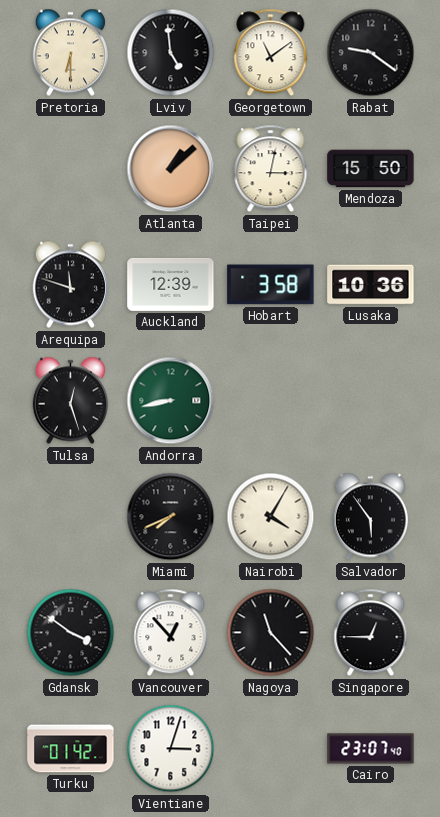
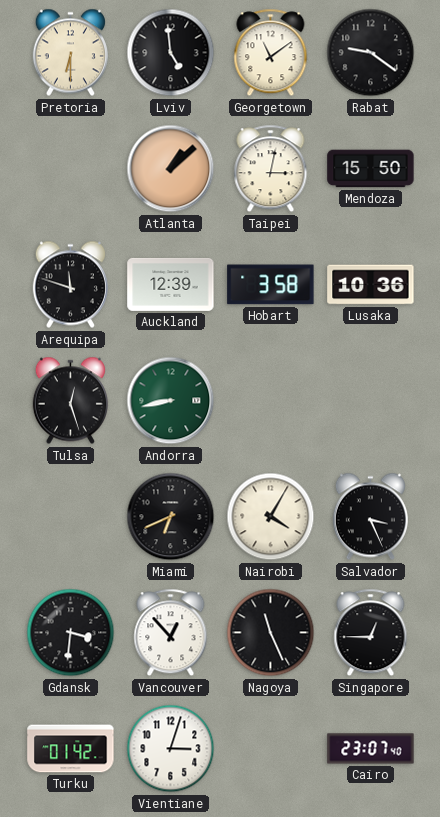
Miami: 7:41 -> 6:41 (171, 517)
Salvador: 5:54 -> 3:26 (370, 517)
Gdansk: 3:51 -> 3:31 (71, 633)
Nagoya: 11:23 -> 11:26 (271, 633)
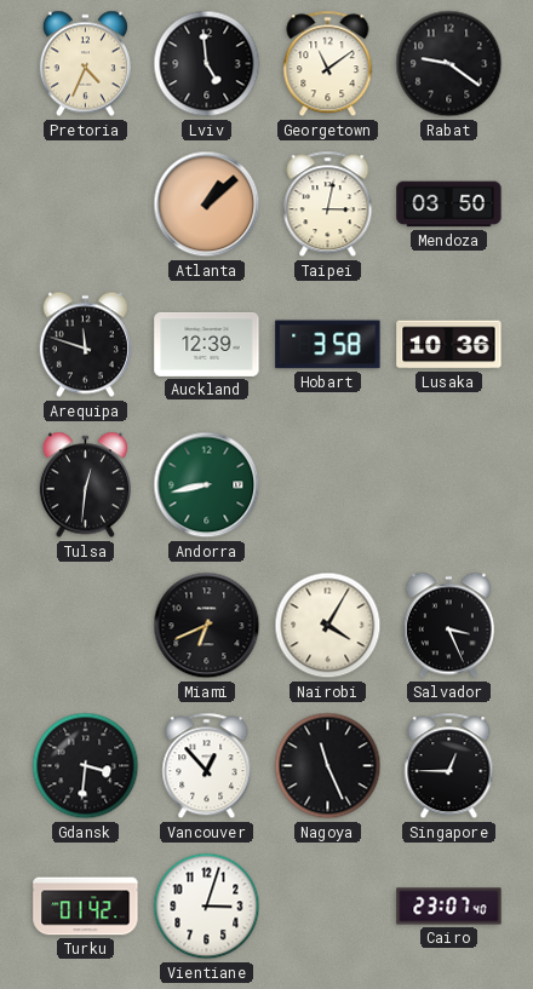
Pretoria: 6:30 -> 4:34 (85, 64)
Mendoza: 15:50 -> 03:50 (449, 205)
Tulsa: 12:27 -> 12:31 (85, 485)
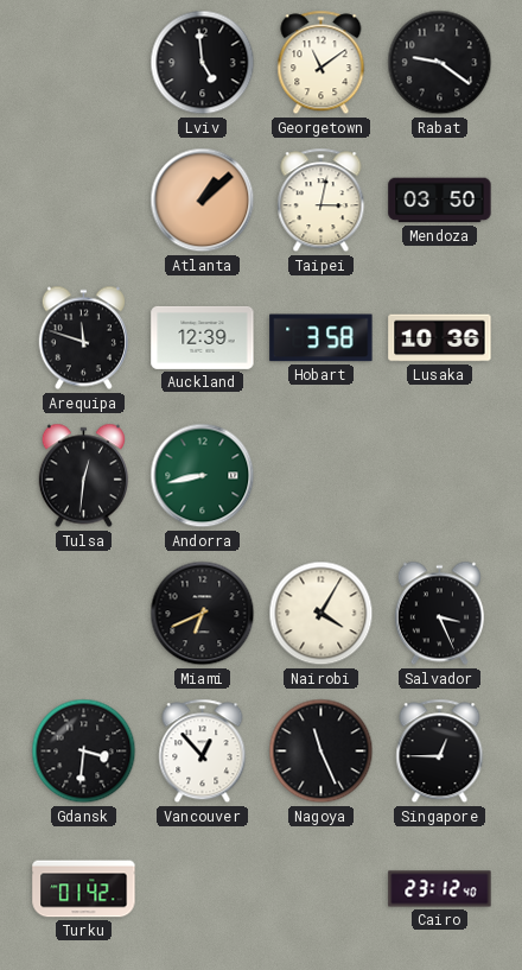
Pretoria: 4:34 -> none (85, 64)
Vientiane: 3:03 -> none (207, 907)
Cairo: 23:07 -> 23:12 (440, 889)
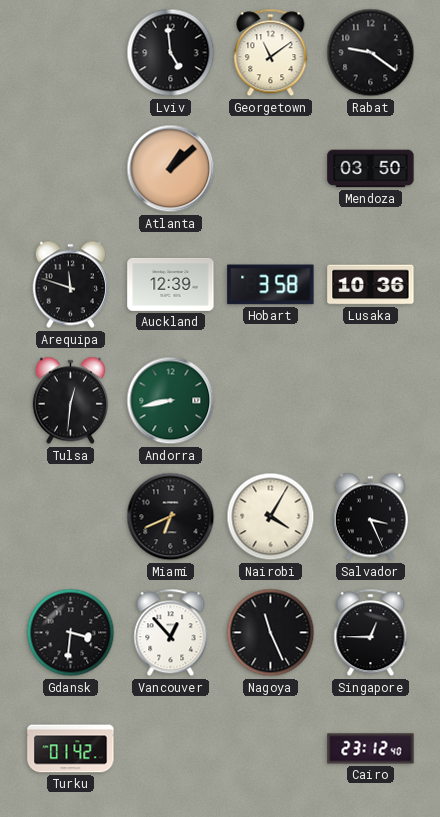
Taipei: 3:02 -> none (322, 201)
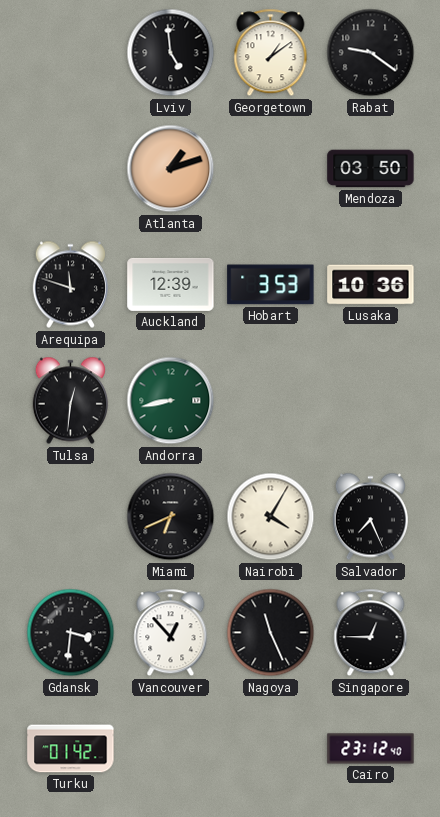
Georgetown: 11:09 -> 1:09 (271, 53)
Atlanta: 1:08 -> 1:12 (171, 169)
Hobart: 3:58 -> 3:53 (271, 285)
Salvador: 3:26 -> 7:26 (370, 517)
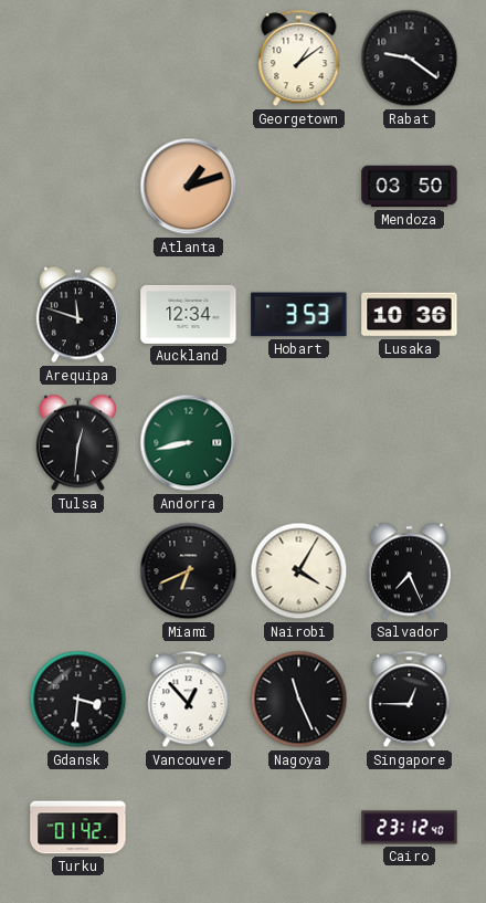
Lviv: 4:59 -> none (171, 53)
Auckland: 12:39 -> 12:34 (189, 314)
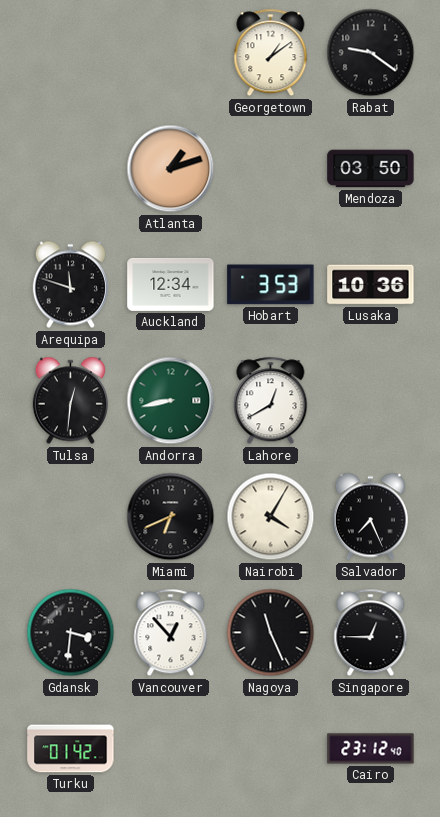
Lahore: none -> 12:40 (271, 401)
